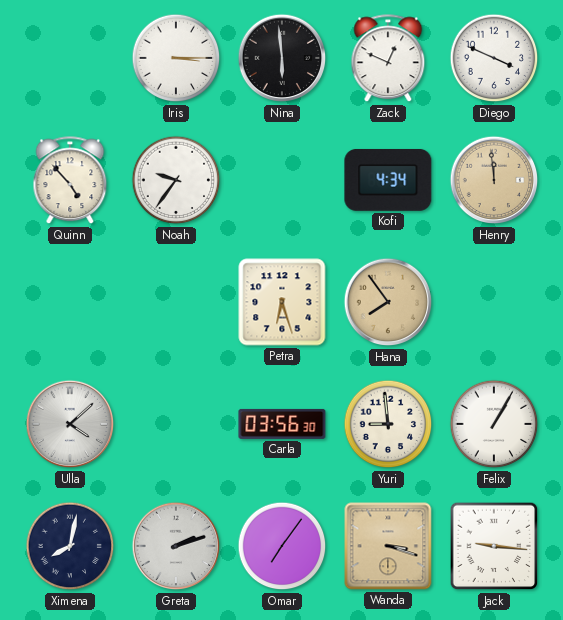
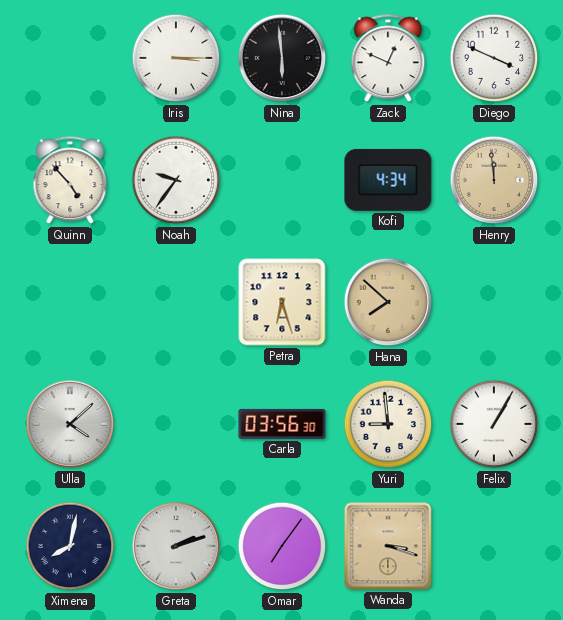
Hana: 7:54 -> 7:52 (388, 302)
Jack: 9:16 -> none (494, 546)
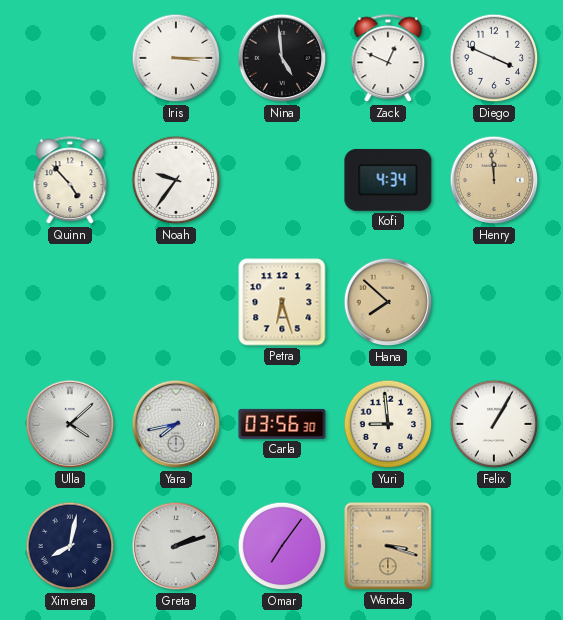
Nina: 5:59 -> 4:59 (282, 58)
Yara: none -> 7:43 (176, 424)
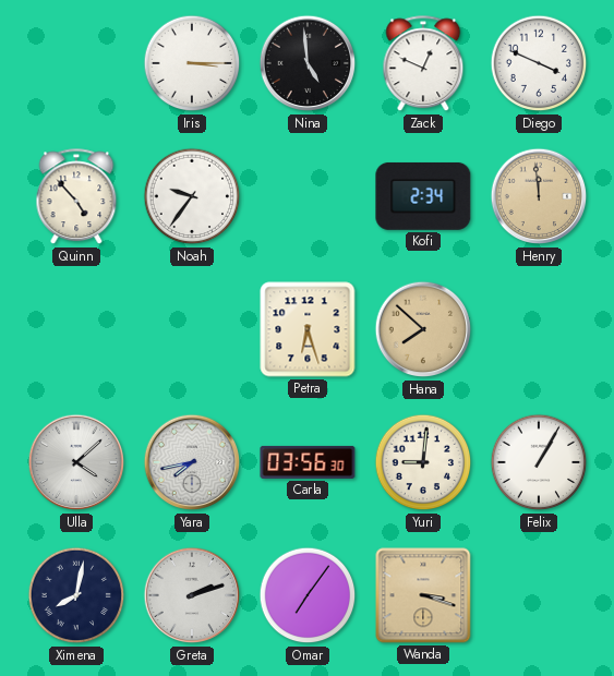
Kofi: 4:34 -> 2:34 (423, 196)
Yuri: 8:59 -> 9:01 (423, 462)
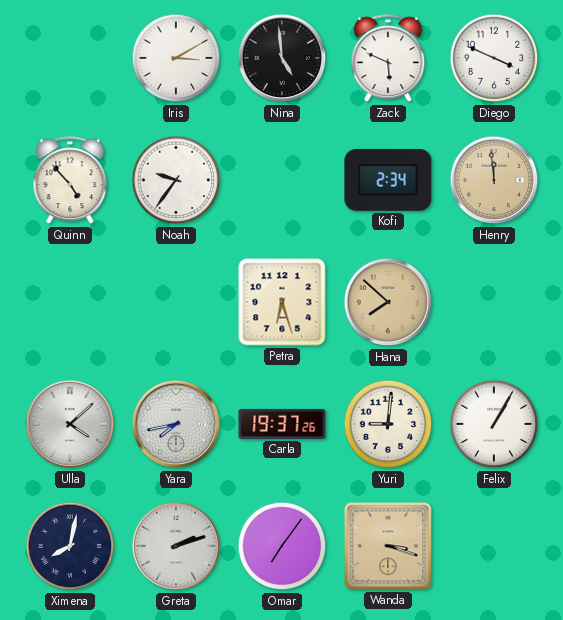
Iris: 3:15 -> 3:10 (176, 58)
Zack: 12:49 -> 5:49 (388, 59)
Carla: 03:56 -> 19:37 (282, 424)
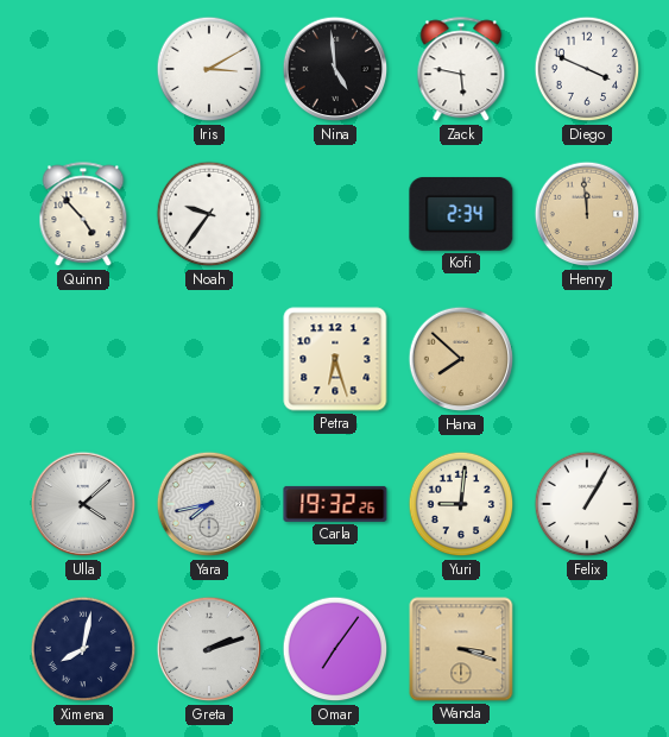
Zack: 5:49 -> 5:47 (461, 70)
Carla: 19:37 -> 19:32 (335, 504)
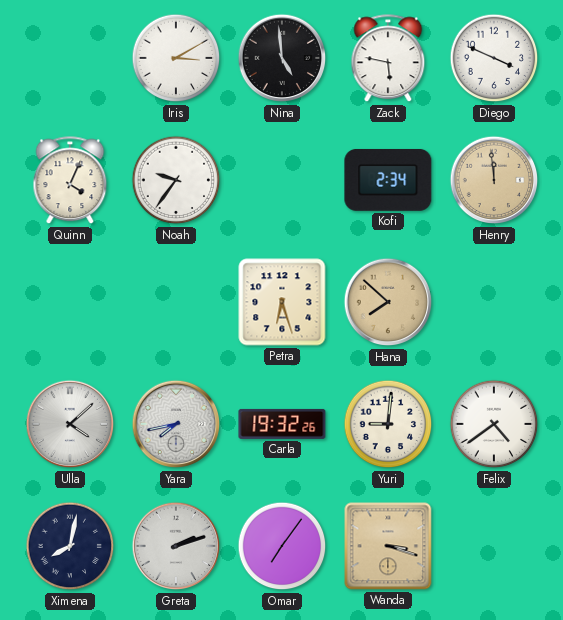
Quinn: 4:53 -> 4:04 (70, 181)
Felix: 1:05 -> 4:39 (494, 424)
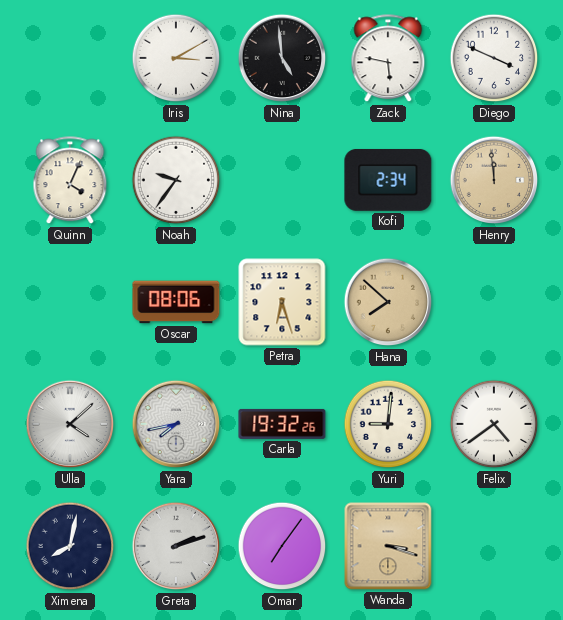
Oscar: none -> 08:06 (176, 302)
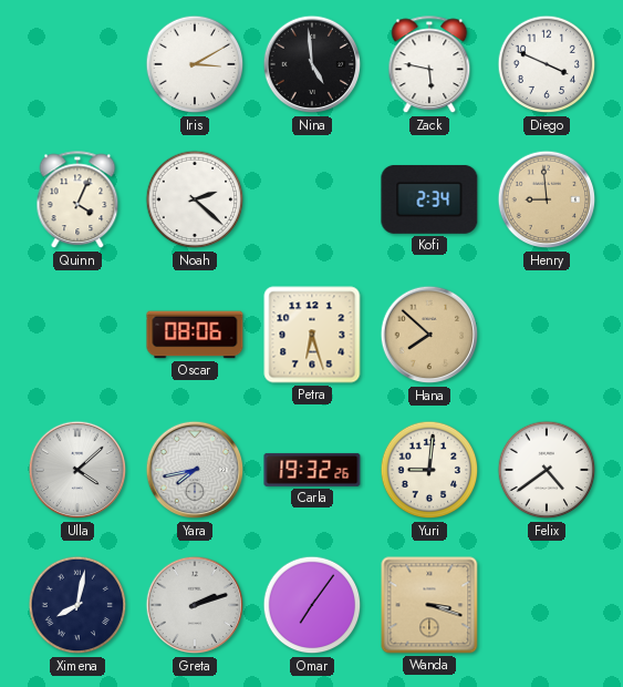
Noah: 9:36 -> 2:22 (195, 199)
Henry: 11:59 -> 8:59 (547, 199)
